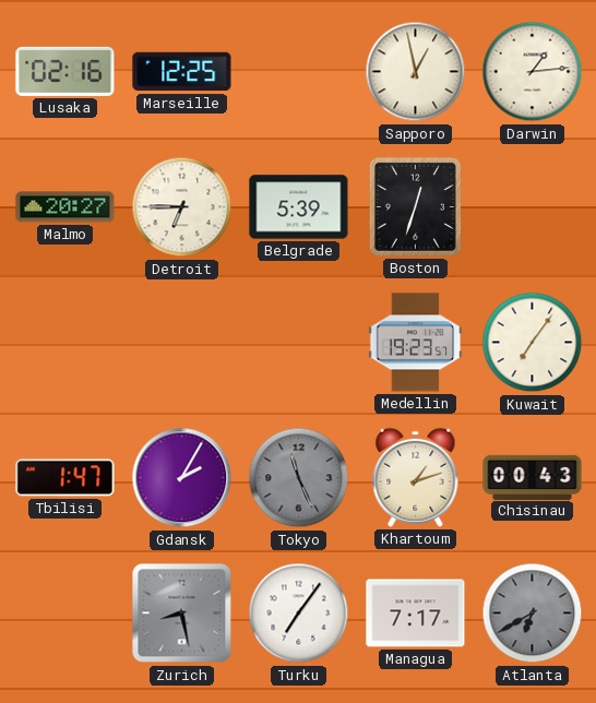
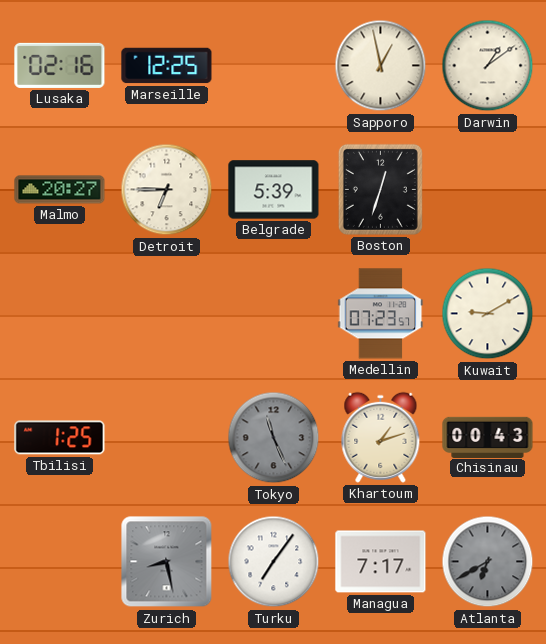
Darwin: 1:14 -> 1:09 (488, 66)
Medellin: 19:23 -> 07:23 (381, 314)
Kuwait: 7:06 -> 9:10 (488, 314)
Tbilisi: 1:47 -> 1:25 (60, 438)
Gdansk: 2:05 -> none (182, 478)
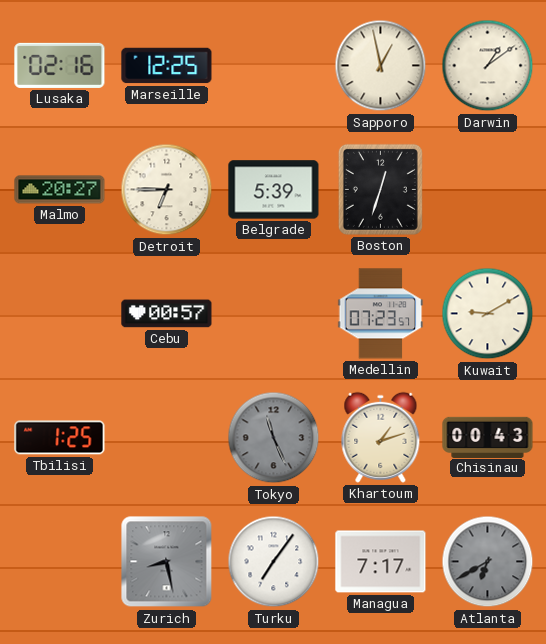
Cebu: none -> 00:57 (167, 314)
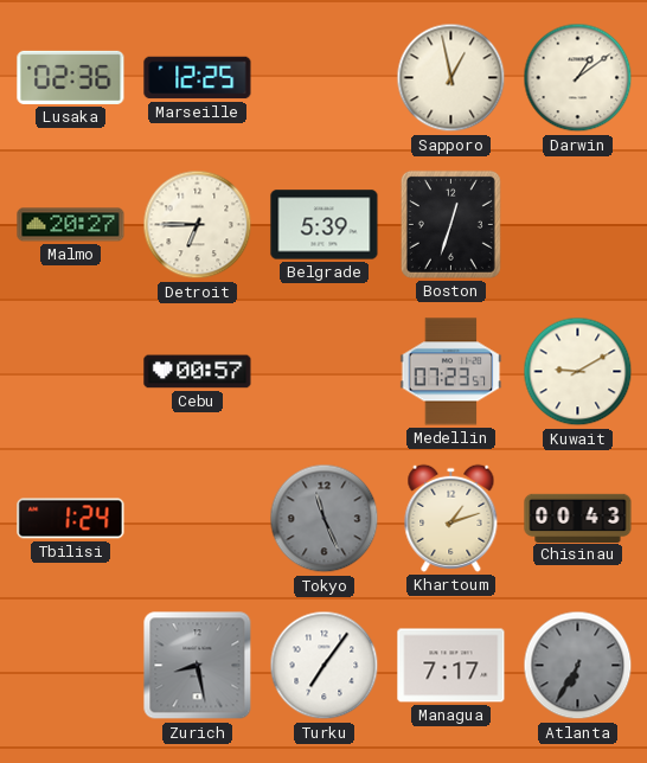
Lusaka: 02:16 -> 02:36 (71, 77)
Tbilisi: 1:25 -> 1:24 (71, 519)
Atlanta: 6:40 -> 6:35 (578, 666)
